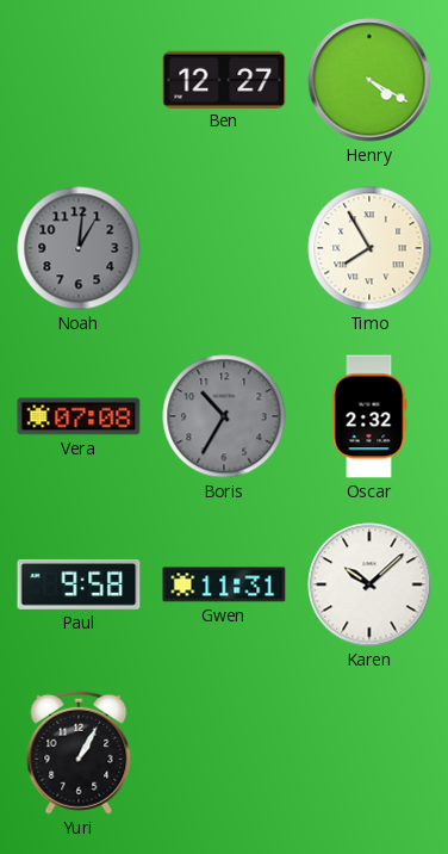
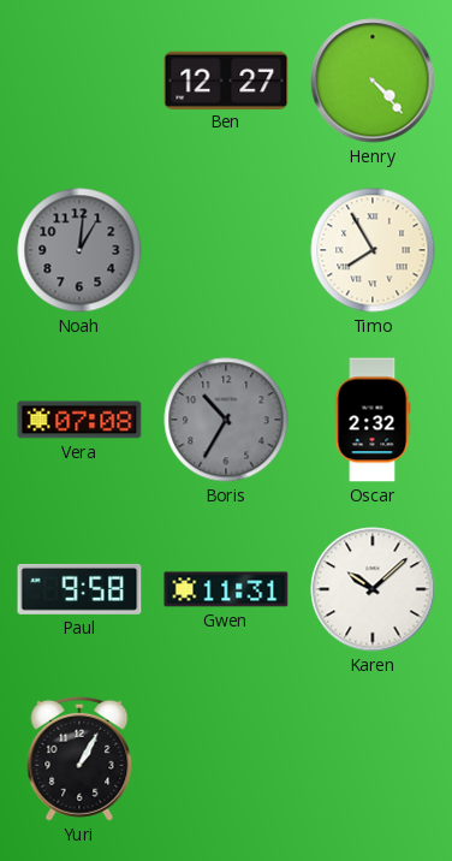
Henry: 4:20 -> 4:23 (373, 81)
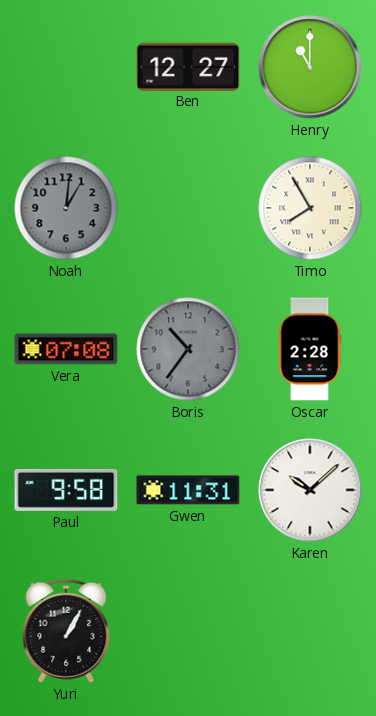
Henry: 4:23 -> 11:00 (310, 67)
Boris: 10:35 -> 10:36 (188, 349)
Oscar: 2:32 -> 2:28 (310, 349)
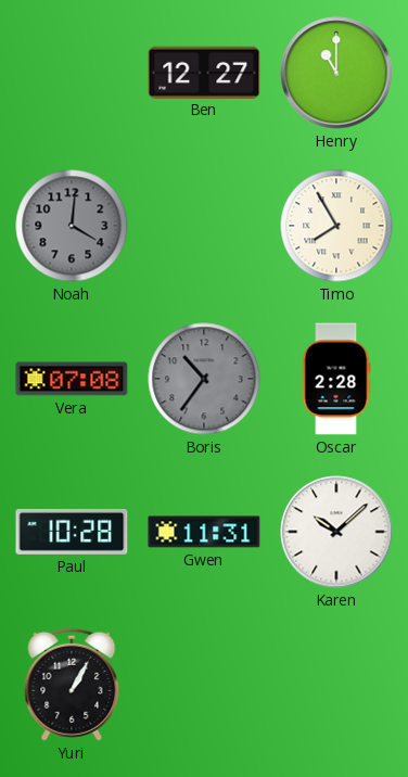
Noah: 1:01 -> 4:01 (72, 226)
Paul: 9:58 -> 10:28 (72, 532)
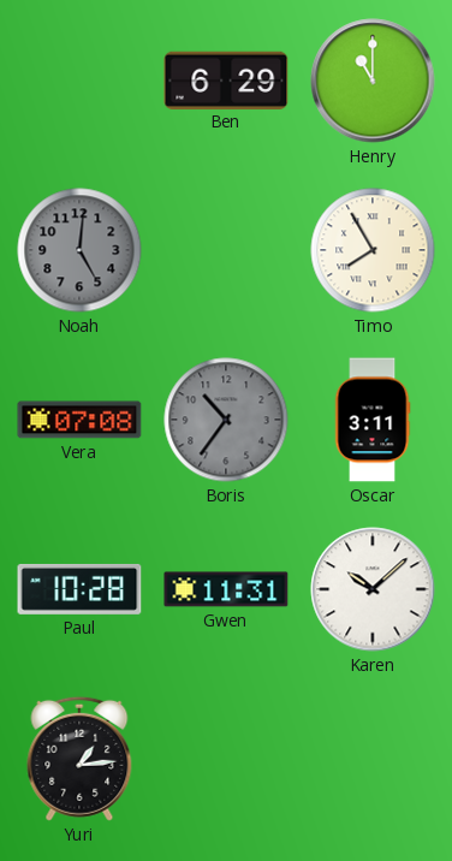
Ben: 12:27 -> 6:29 (226, 79)
Noah: 4:01 -> 5:01 (79, 250)
Oscar: 2:28 -> 3:11 (373, 420)
Yuri: 1:05 -> 1:14 (79, 759)
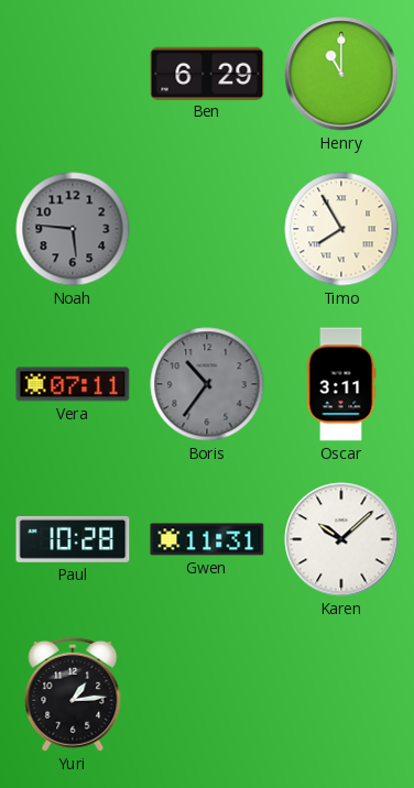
Noah: 5:01 -> 5:46 (73, 229)
Vera: 07:08 -> 07:11 (73, 384)
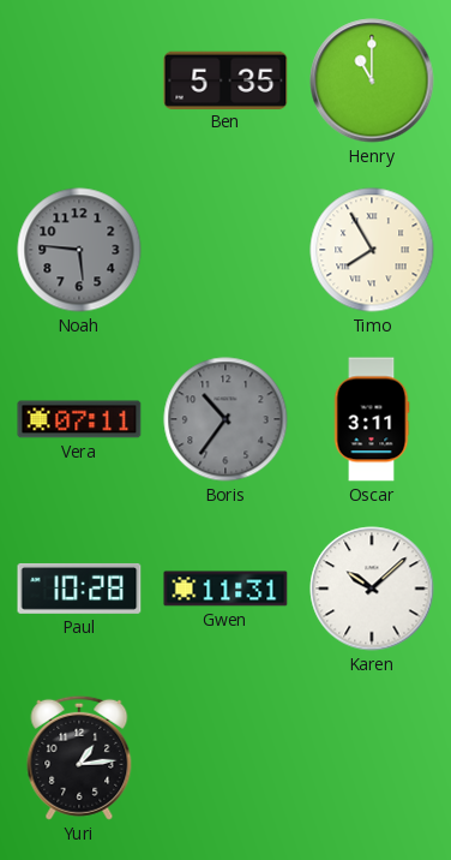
Ben: 6:29 -> 5:35 (225, 79)
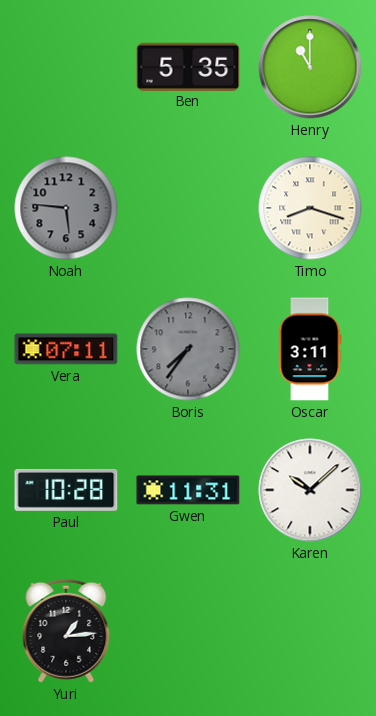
Timo: 7:55 -> 8:18 (310, 208)
Boris: 10:36 -> 7:36 (188, 349)
